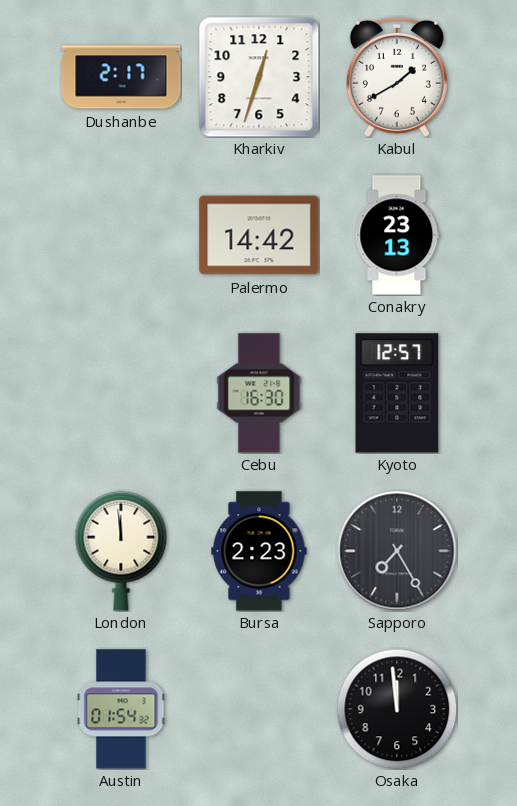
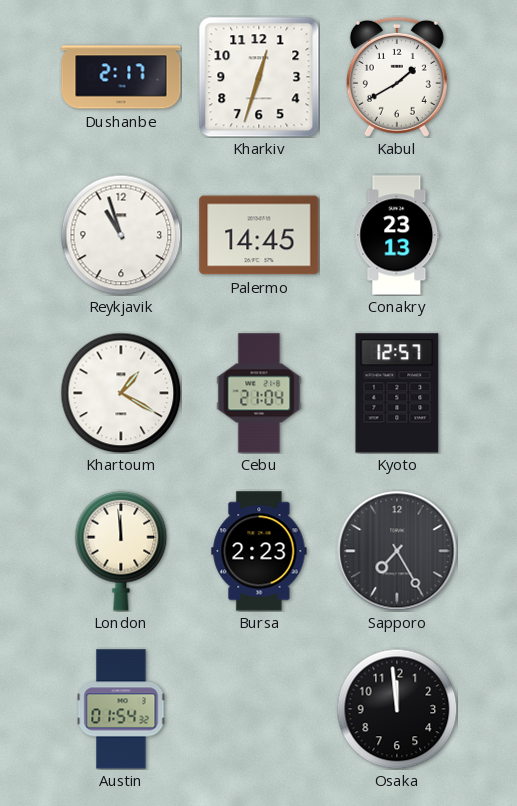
Reykjavik: none -> 10:57 (121, 235)
Palermo: 14:42 -> 14:45 (259, 235)
Khartoum: none -> 1:20 (121, 393)
Cebu: 16:30 -> 21:04 (259, 393)
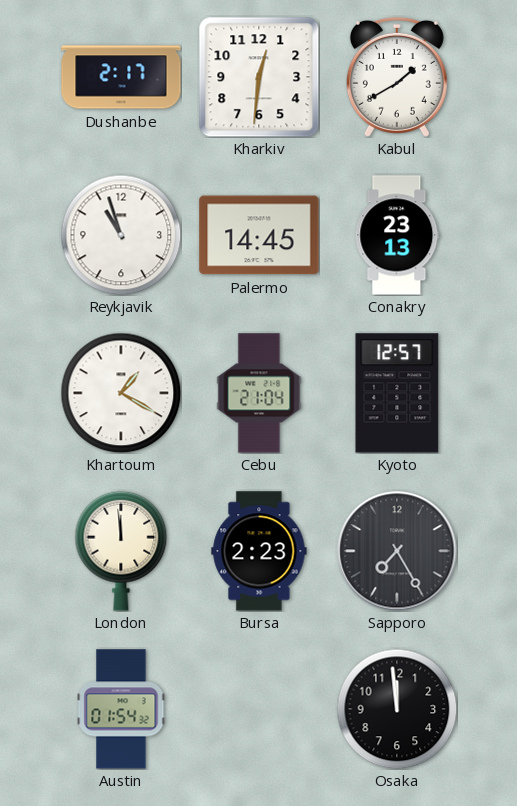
Kharkiv: 12:33 -> 12:31 (259, 77)
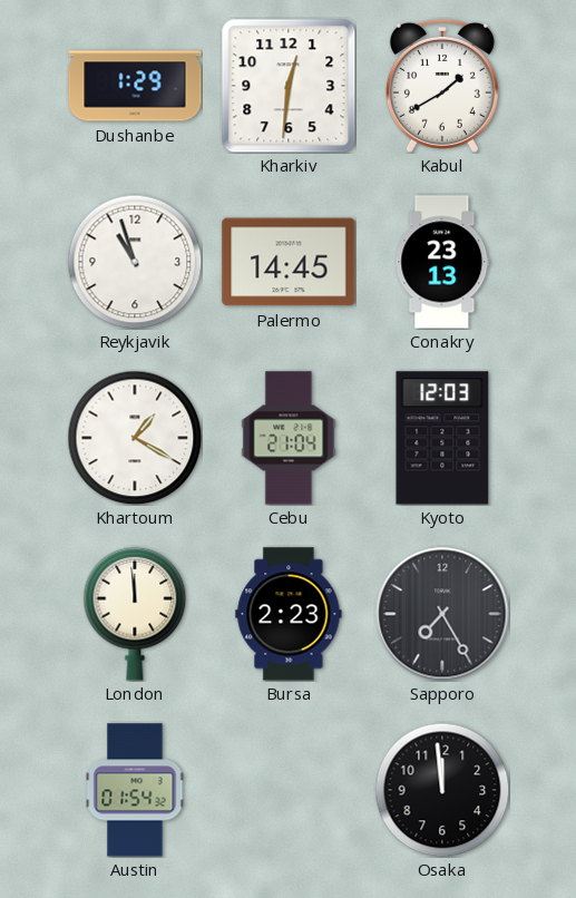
Dushanbe: 2:17 -> 1:29 (135, 86)
Kyoto: 12:57 -> 12:03 (442, 438)
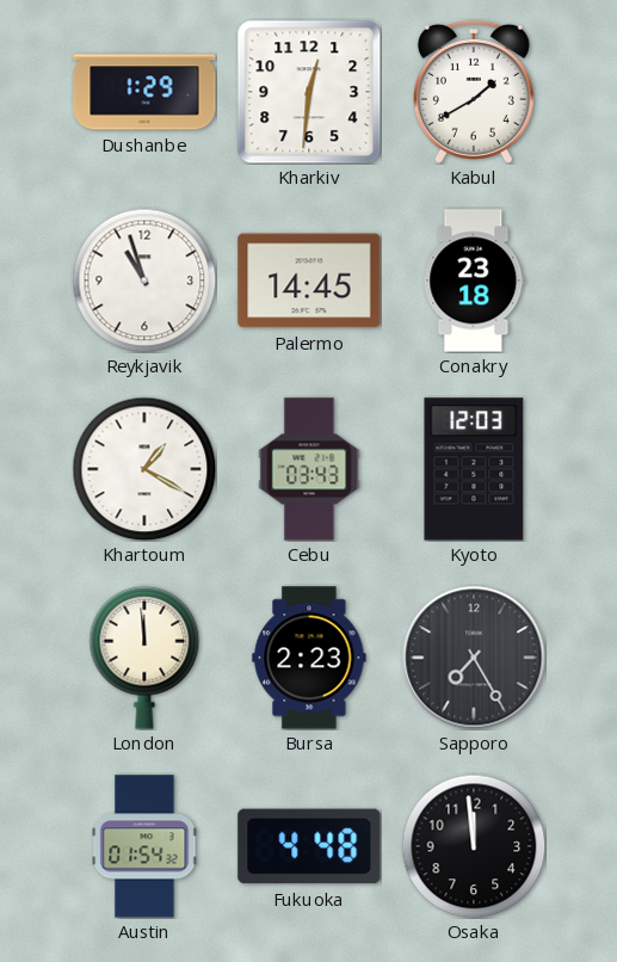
Conakry: 23:13 -> 23:18 (474, 280)
Cebu: 21:04 -> 03:43 (309, 469)
Fukuoka: none -> 4:48 (309, 846)
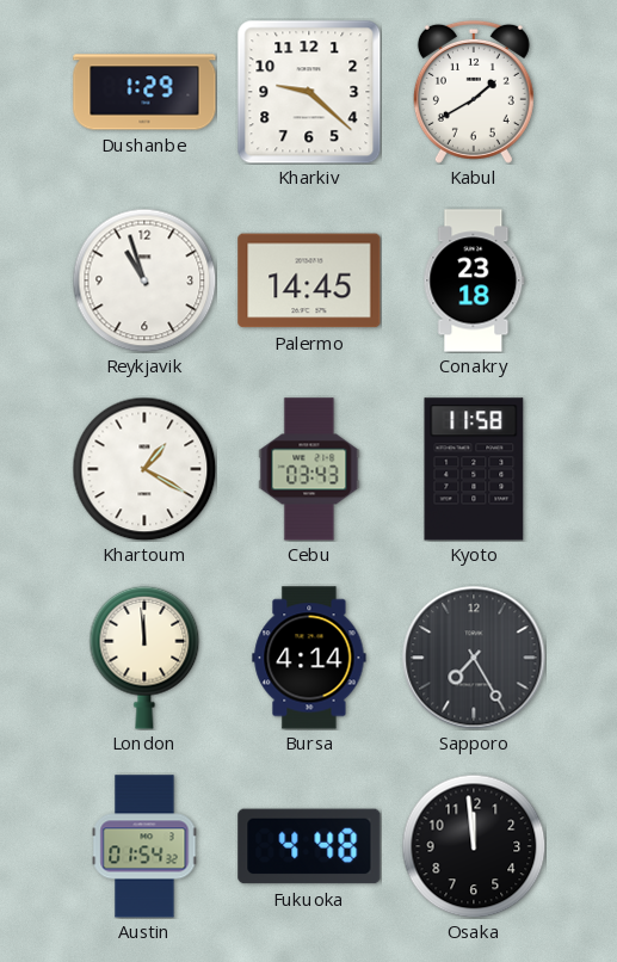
Kharkiv: 12:31 -> 9:22 (309, 92)
Kyoto: 12:03 -> 11:58 (474, 469)
Bursa: 2:23 -> 4:14 (309, 658)
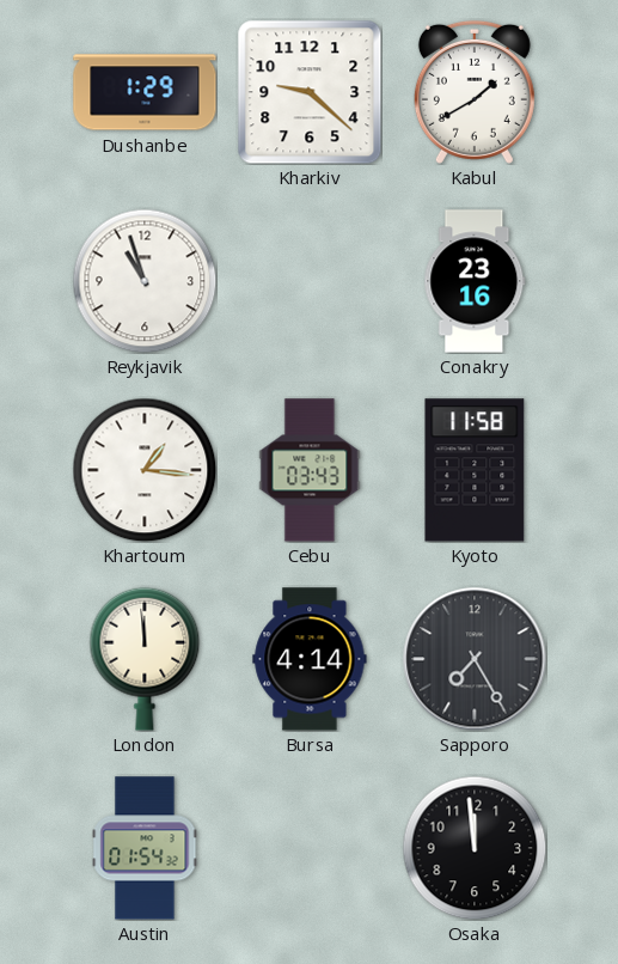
Palermo: 14:45 -> none (309, 280)
Conakry: 23:18 -> 23:16 (475, 281)
Khartoum: 1:20 -> 1:16 (145, 470)
Fukuoka: 4:48 -> none (309, 846)
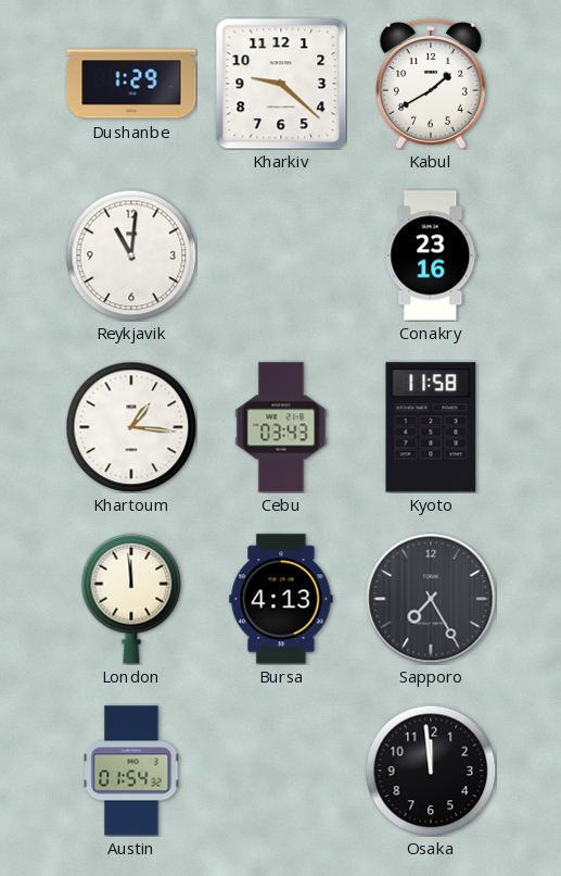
Reykjavik: 10:57 -> 11:01 (131, 255)
Bursa: 4:14 -> 4:13 (281, 599)
